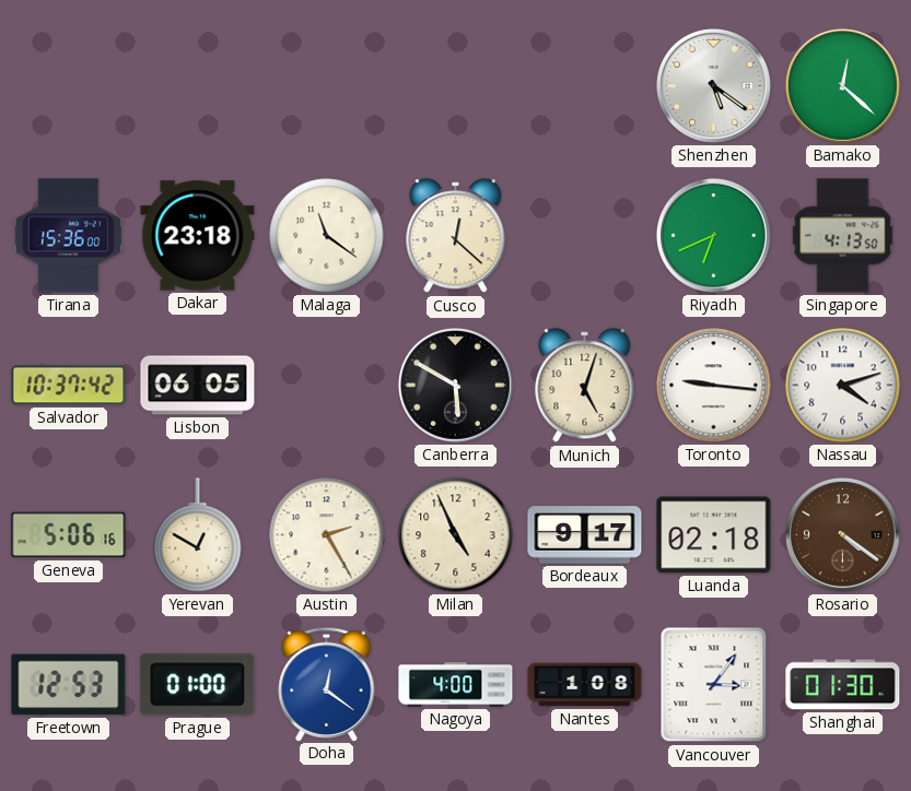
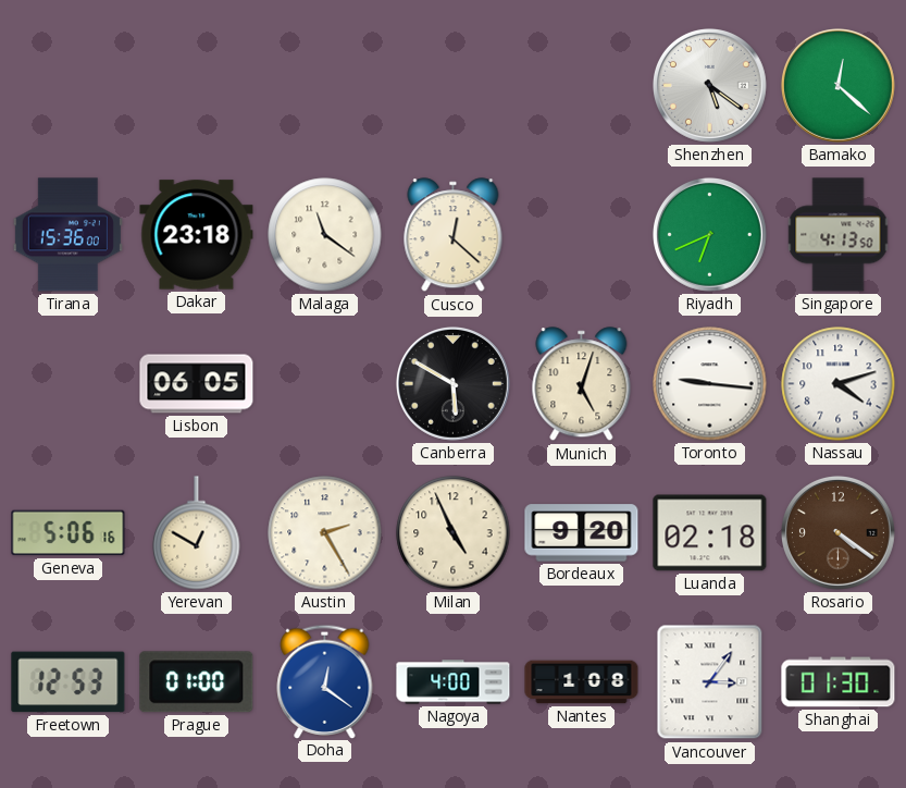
Salvador: 10:37 -> none (69, 386)
Bordeaux: 9:17 -> 9:20 (582, 533)
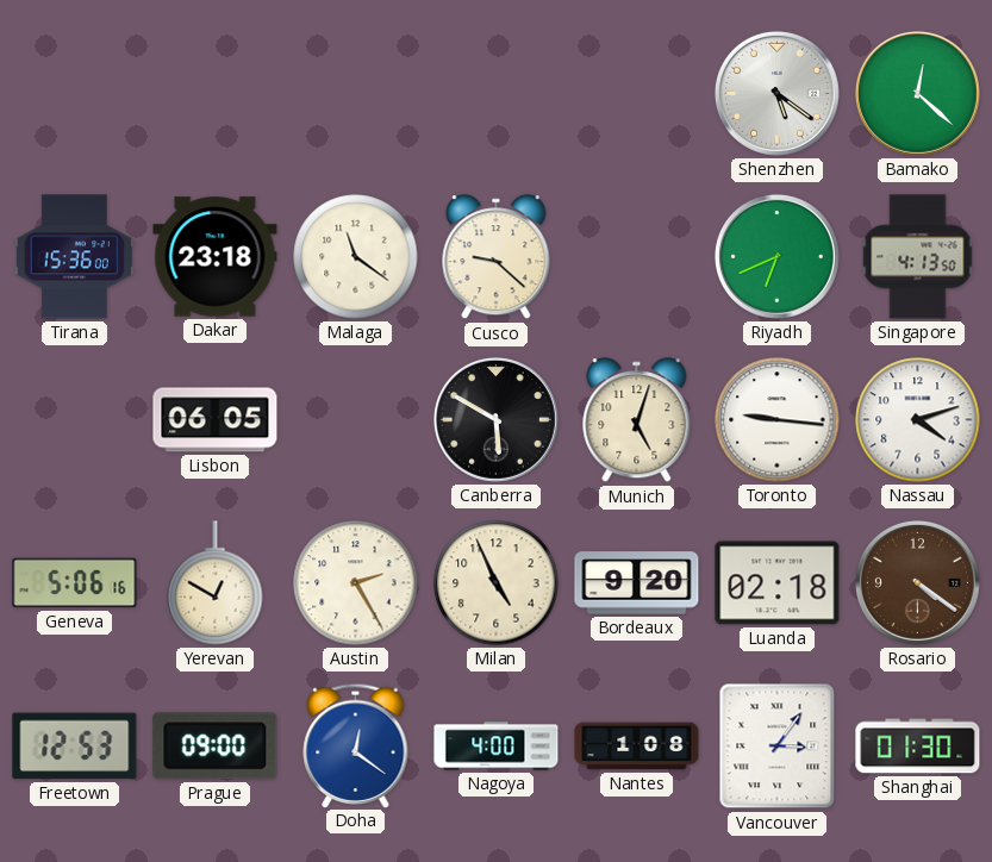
Cusco: 12:22 -> 9:22 (497, 257)
Prague: 01:00 -> 09:00 (216, 747)
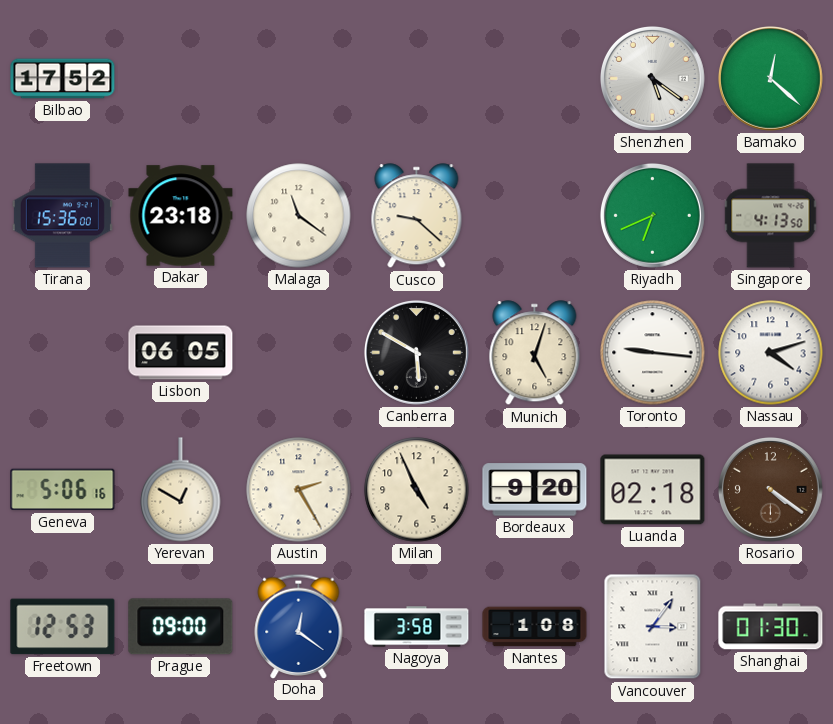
Bilbao: none -> 17:52 (63, 79)
Nagoya: 4:00 -> 3:58 (417, 627)
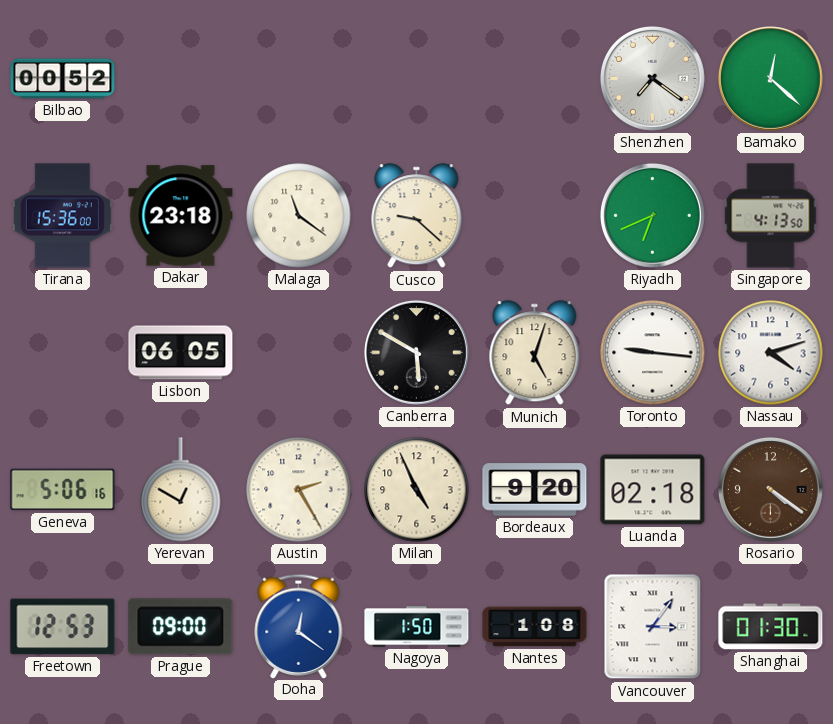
Bilbao: 17:52 -> 00:52 (63, 79)
Shenzhen: 5:21 -> 7:21 (652, 78)
Nagoya: 3:58 -> 1:50 (417, 627)
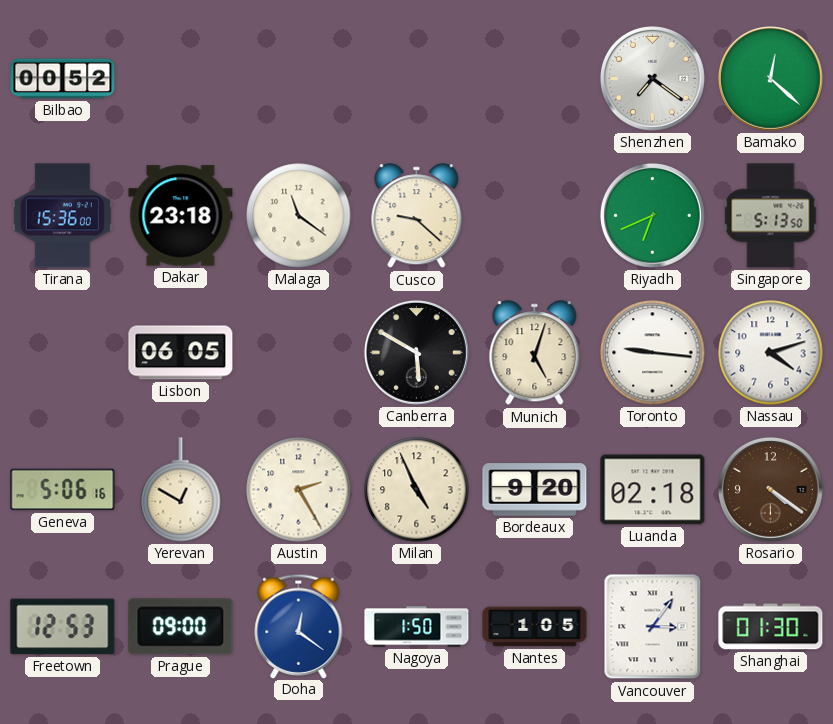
Singapore: 4:13 -> 5:13 (771, 216)
Nantes: 1:08 -> 1:05 (535, 627)
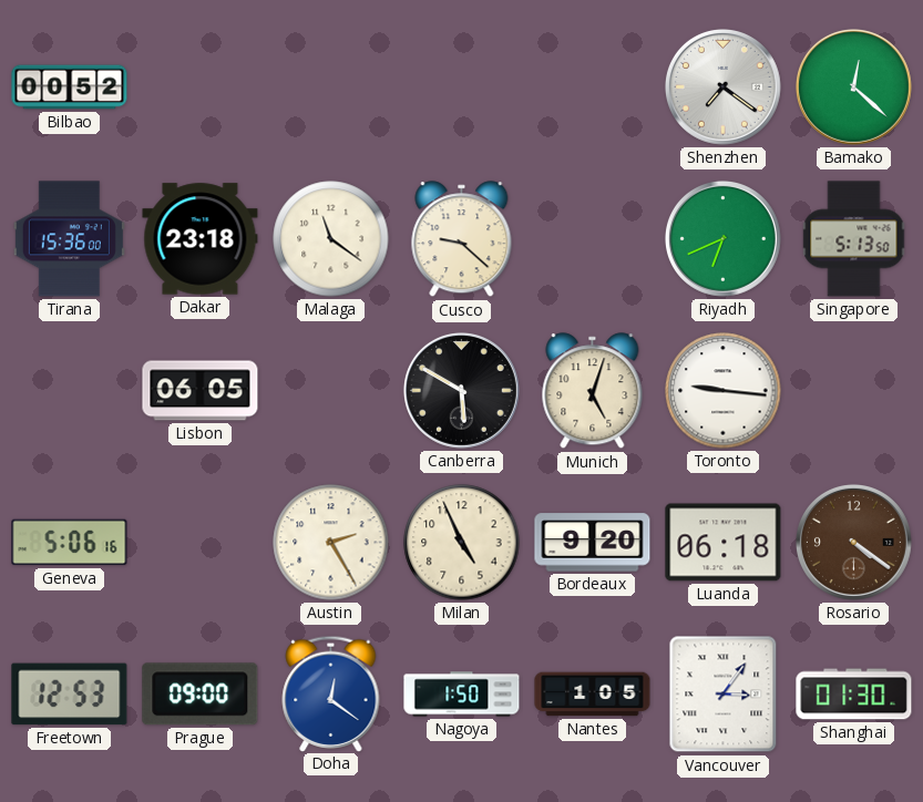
Nassau: 4:12 -> none (771, 353)
Yerevan: 12:50 -> none (181, 490)
Luanda: 02:18 -> 06:18 (724, 543)
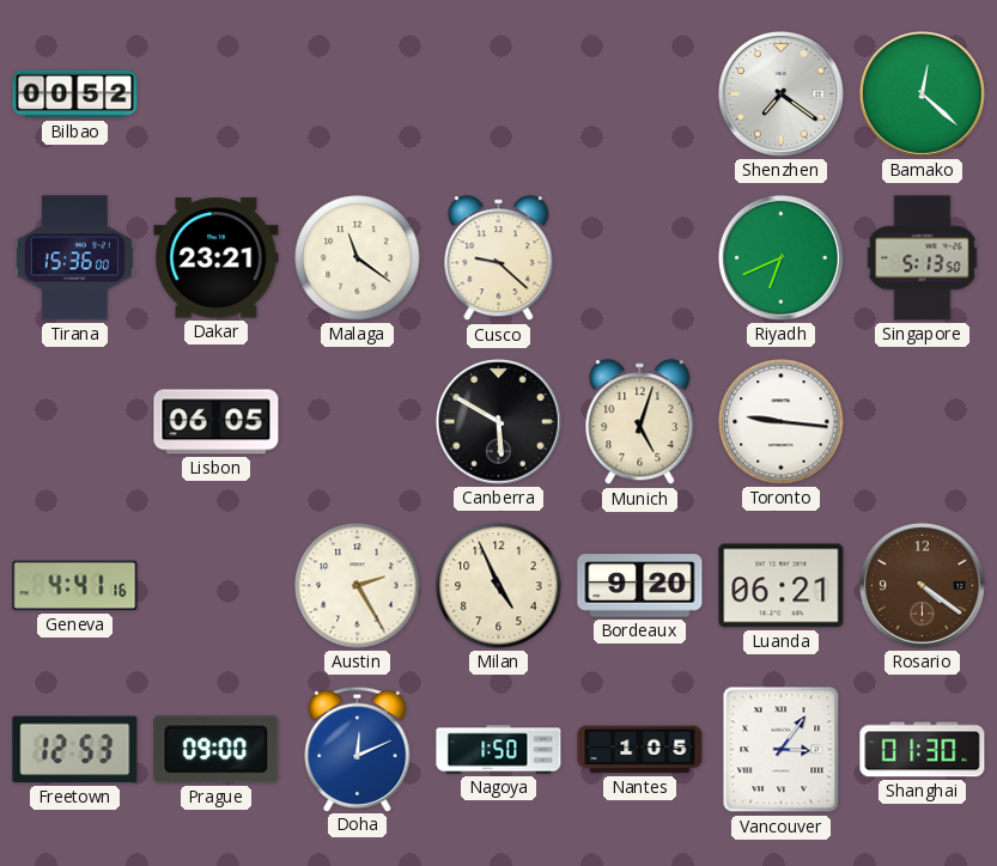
Dakar: 23:18 -> 23:21 (217, 258)
Geneva: 5:06 -> 4:41 (75, 586)
Luanda: 06:18 -> 06:21 (782, 586)
Doha: 12:21 -> 12:11 (358, 749)
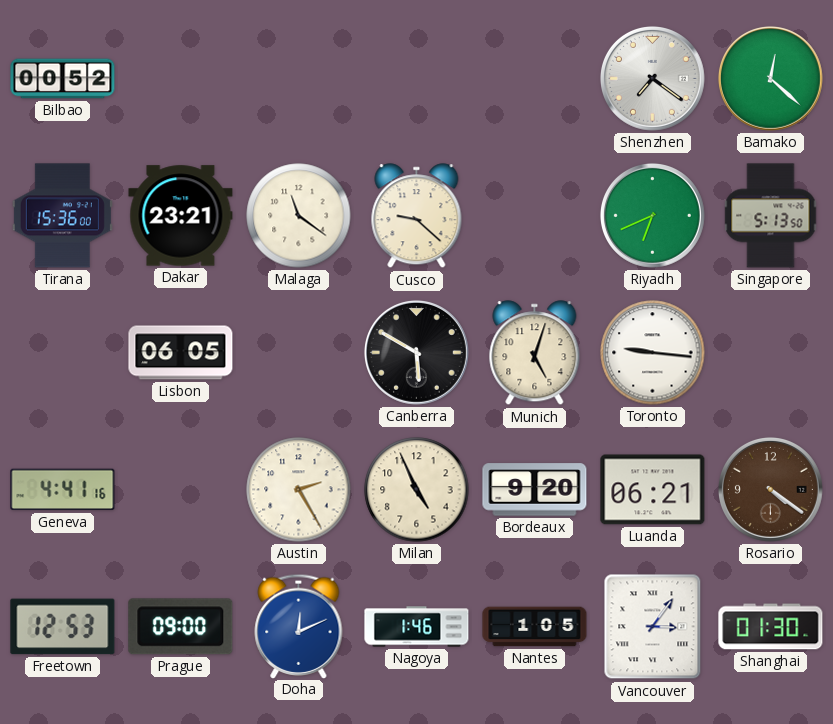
Nagoya: 1:50 -> 1:46 (417, 627)
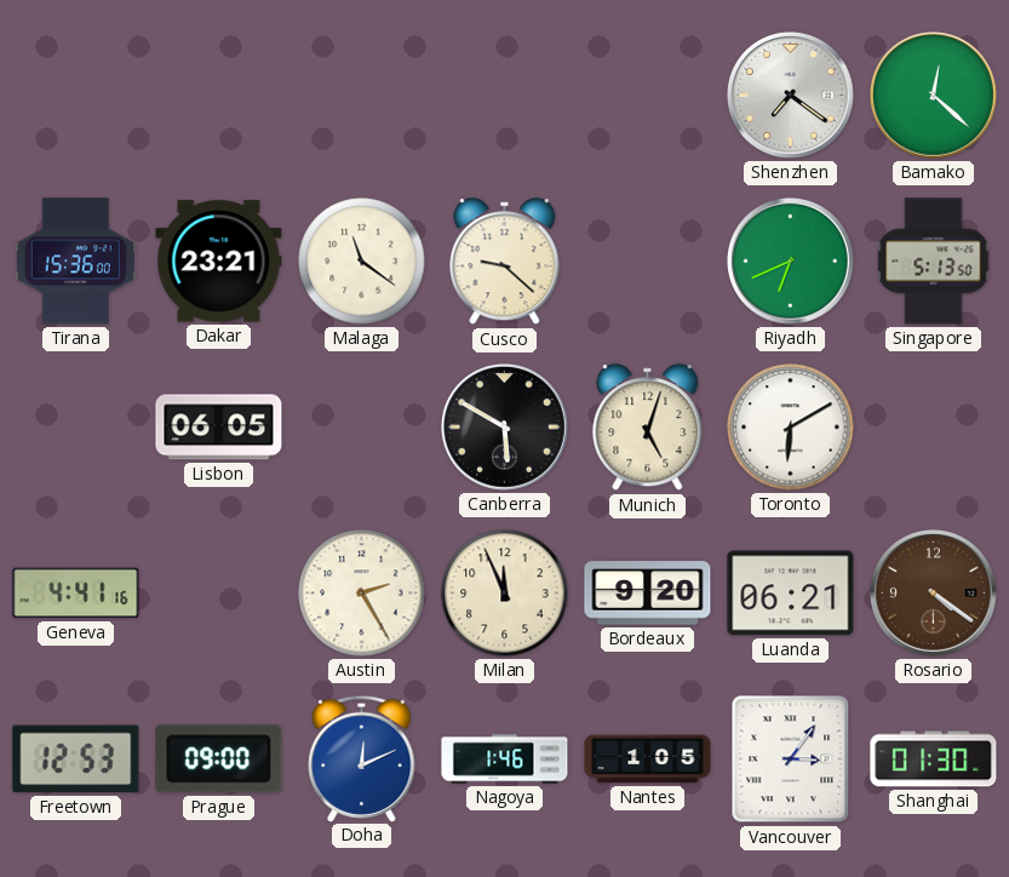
Bilbao: 00:52 -> none (63, 79)
Toronto: 9:16 -> 6:10 (791, 428)
Milan: 4:56 -> 11:56 (505, 594)
